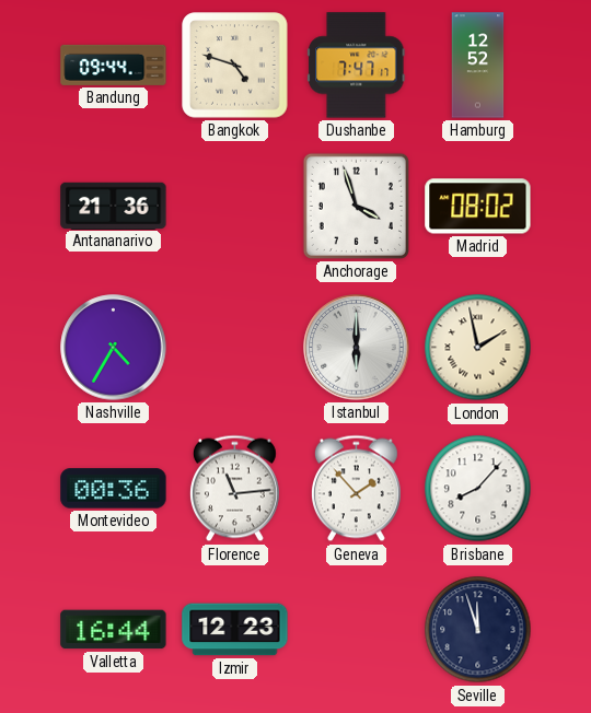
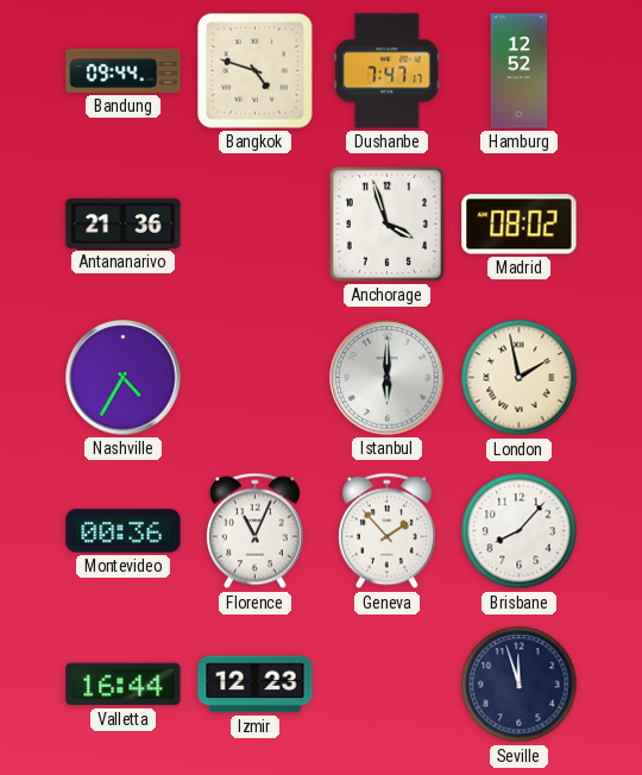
Florence: 11:14 -> 11:04 (254, 531)
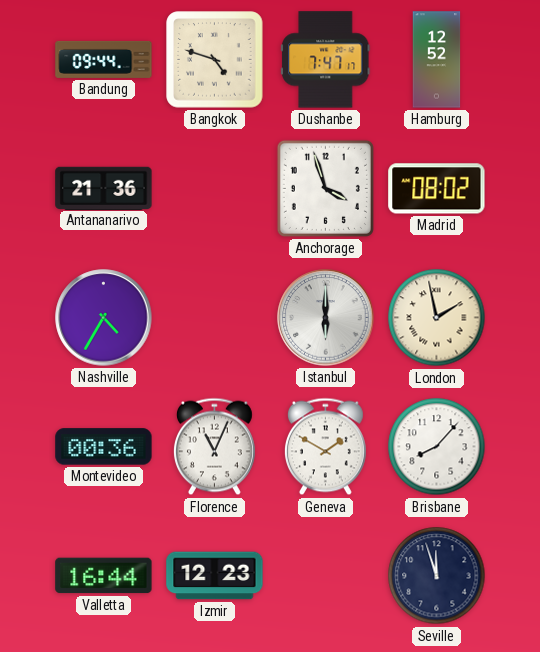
Geneva: 1:53 -> 1:50 (325, 447)
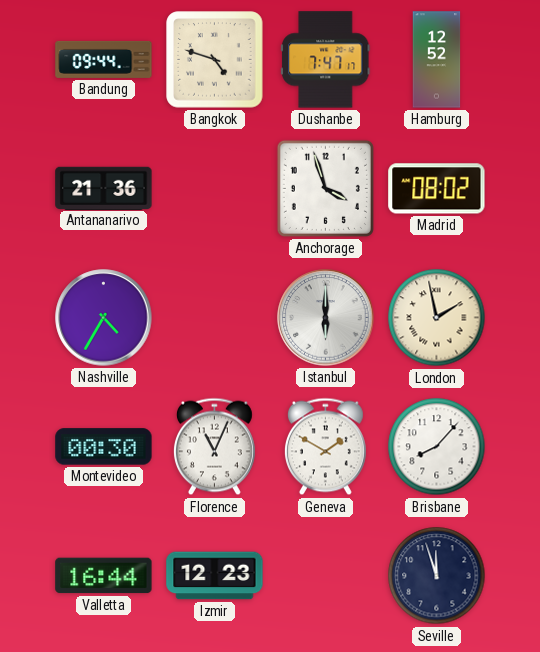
Montevideo: 00:36 -> 00:30 (104, 447)
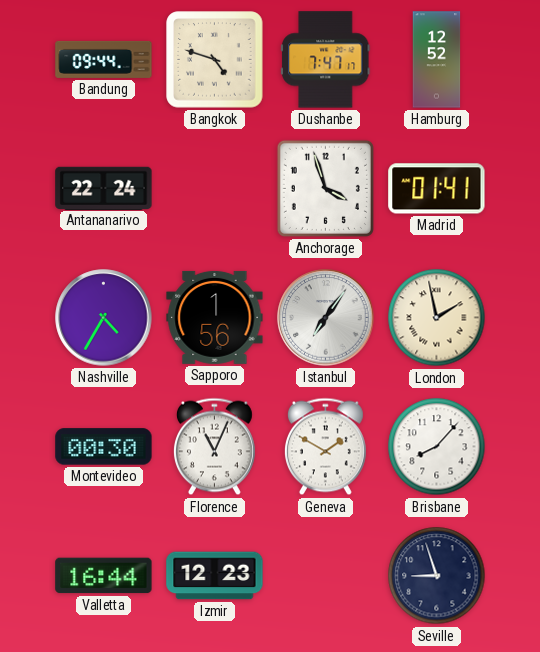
Antananarivo: 21:36 -> 22:24 (104, 188)
Madrid: 08:02 -> 01:41 (437, 189)
Sapporo: none -> 1:56 (215, 317)
Istanbul: 6:00 -> 7:06 (326, 318)
Seville: 11:57 -> 8:57 (437, 576)
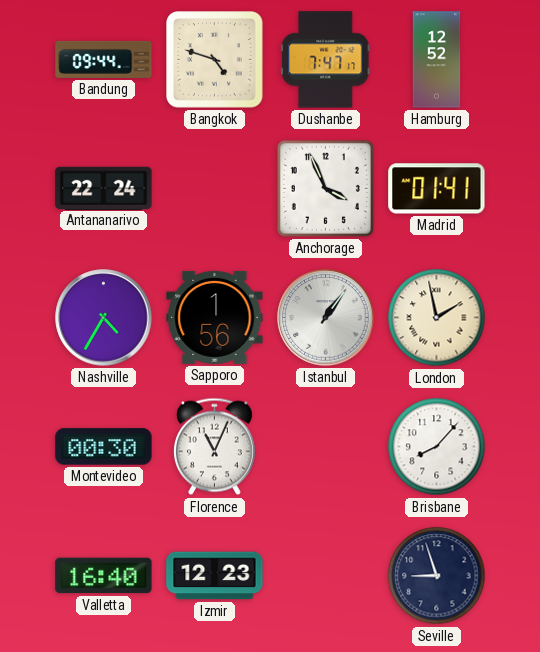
Anchorage: 3:57 -> 3:56 (325, 188)
Istanbul: 7:06 -> 1:06 (326, 318)
Geneva: 1:50 -> none (325, 447)
Valletta: 16:44 -> 16:40 (104, 576)
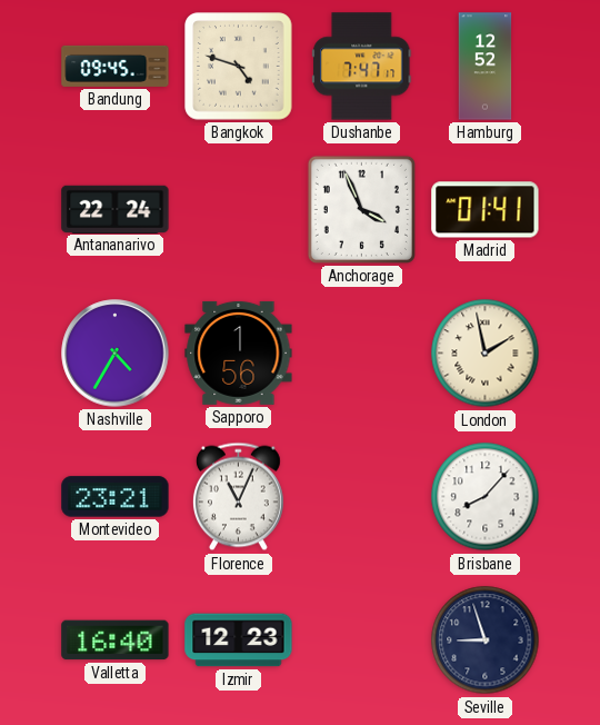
Bandung: 09:44 -> 09:45 (116, 66)
Istanbul: 1:06 -> none (326, 318)
Montevideo: 00:30 -> 23:21 (116, 497)
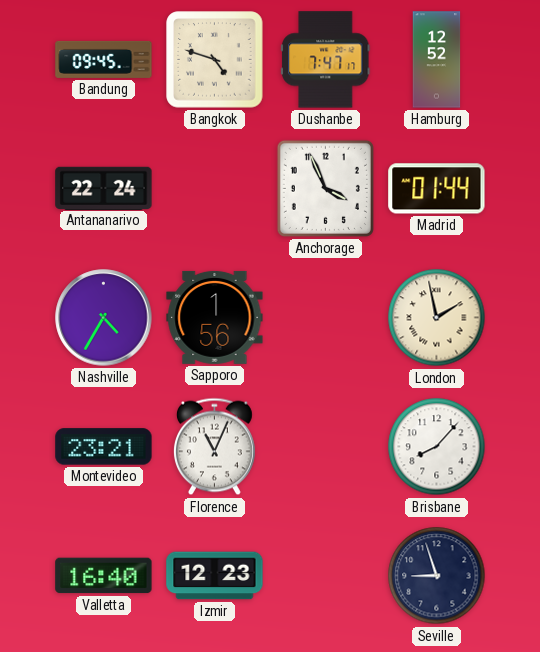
Madrid: 01:41 -> 01:44 (437, 189)
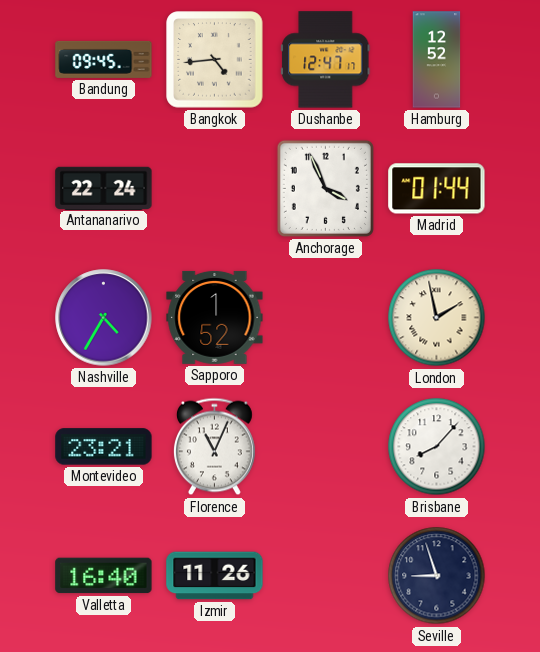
Bangkok: 4:48 -> 4:44 (215, 60)
Dushanbe: 7:47 -> 12:47 (326, 60)
Sapporo: 1:56 -> 1:52 (215, 317)
Izmir: 12:23 -> 11:26 (215, 576)
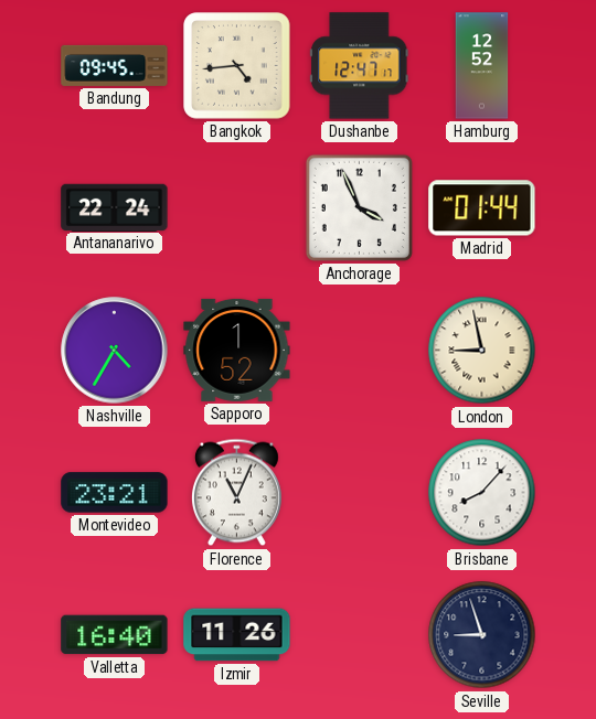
London: 1:58 -> 8:58 (482, 351)
